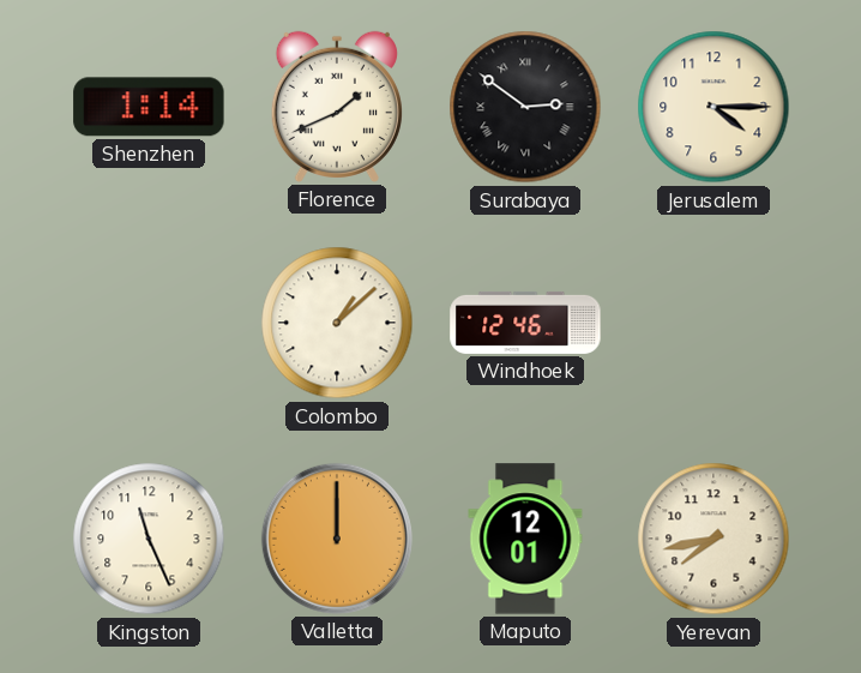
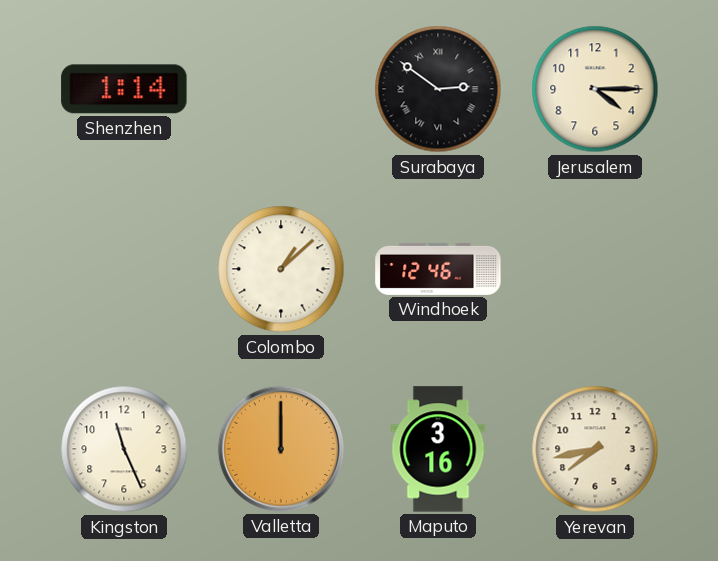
Florence: 1:41 -> none (337, 107)
Maputo: 12:01 -> 3:16 (438, 449)
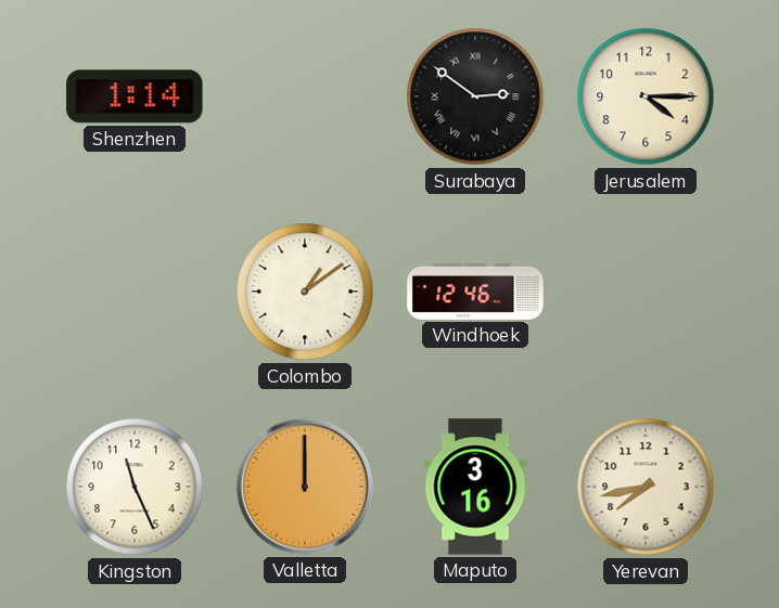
Colombo: 1:08 -> 1:09 (305, 292)
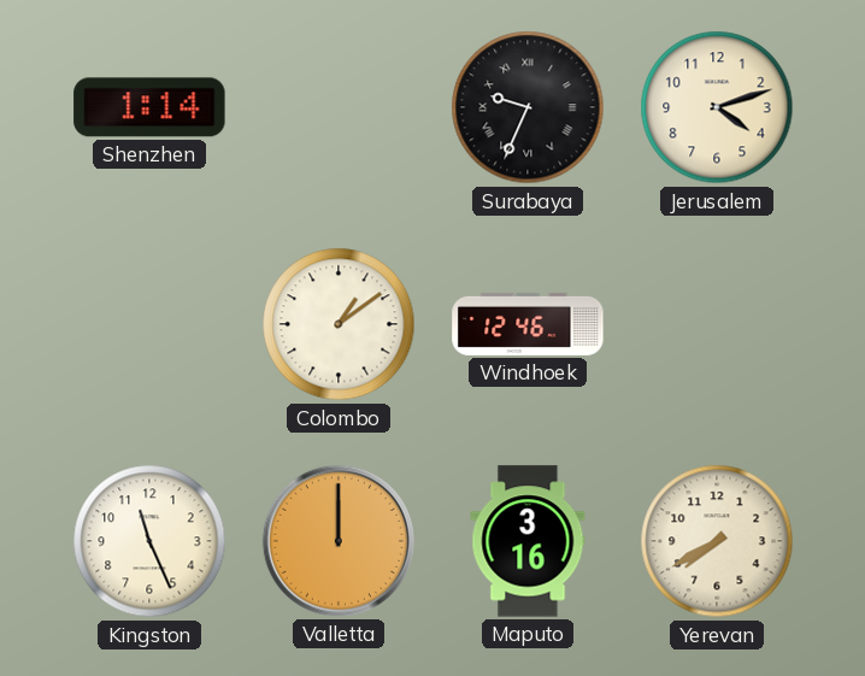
Surabaya: 2:51 -> 9:34 (528, 107)
Jerusalem: 4:15 -> 4:12 (717, 107)
Yerevan: 7:43 -> 7:40 (717, 541)
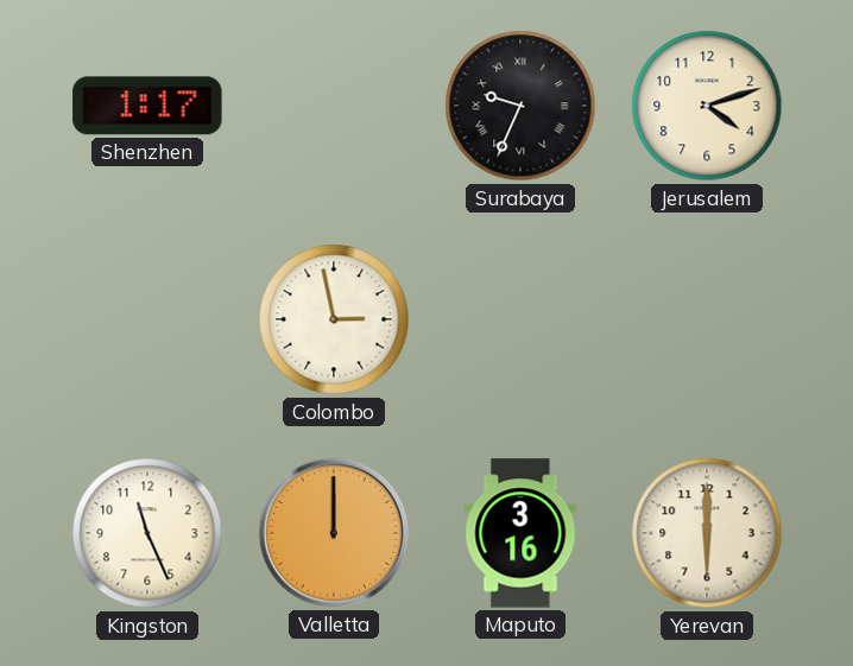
Shenzhen: 1:14 -> 1:17 (147, 106)
Colombo: 1:09 -> 2:58 (334, 319)
Windhoek: 12:46 -> none (528, 324)
Yerevan: 7:40 -> 6:00 (707, 533)
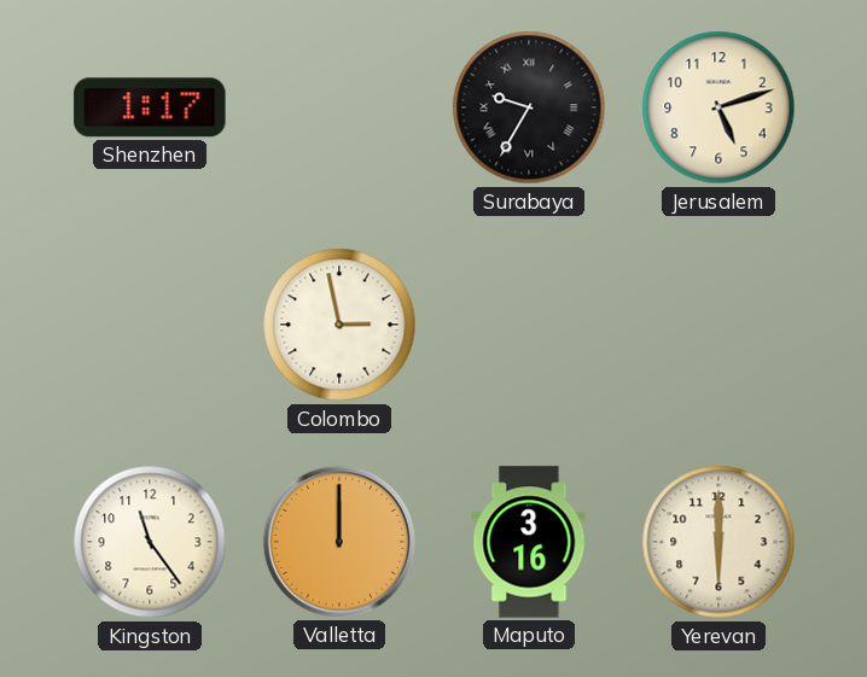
Surabaya: 9:34 -> 9:35 (529, 107)
Jerusalem: 4:12 -> 5:12 (718, 107)
Kingston: 11:26 -> 11:24 (150, 542)
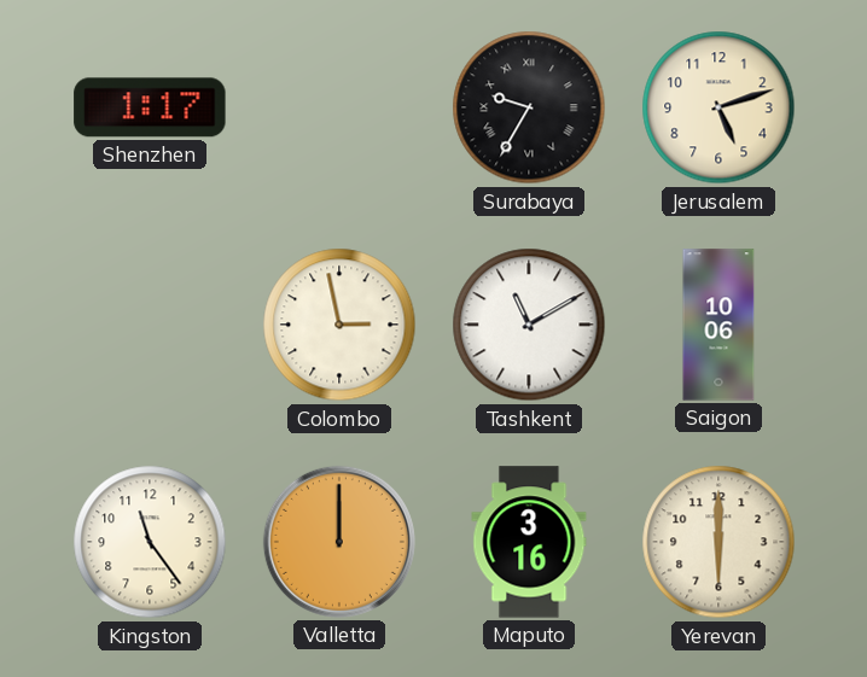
Tashkent: none -> 11:10 (529, 325)
Saigon: none -> 10:06 (718, 325)
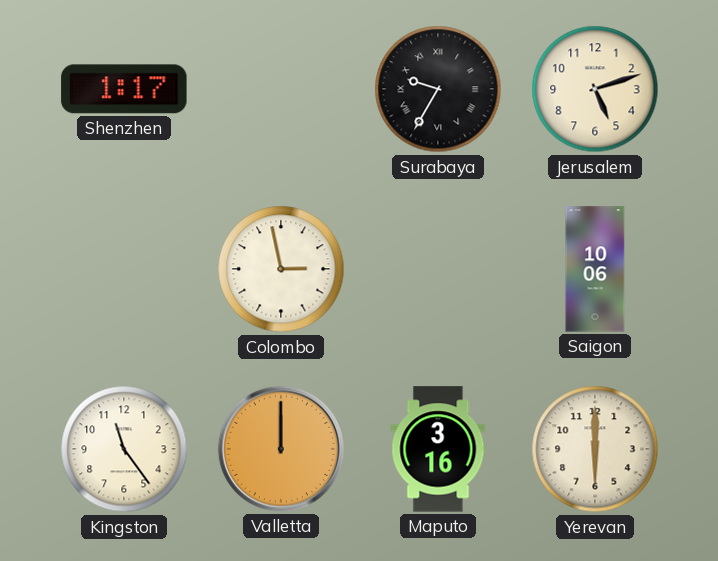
Tashkent: 11:10 -> none (529, 325)
